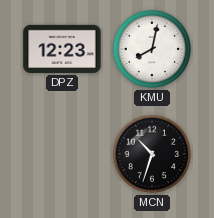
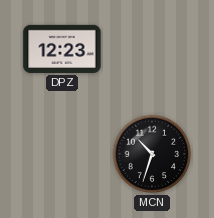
KMU: 8:02 -> none (152, 49)
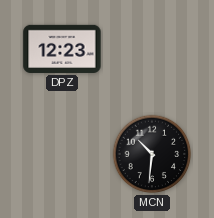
MCN: 10:33 -> 10:31 (152, 154)
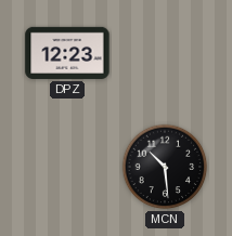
MCN: 10:31 -> 10:29 (165, 167)
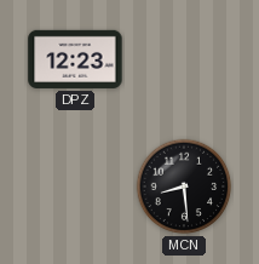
MCN: 10:29 -> 8:29 (184, 186)
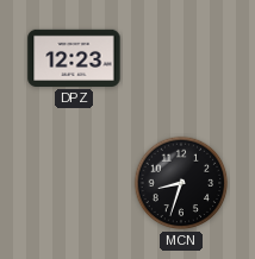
MCN: 8:29 -> 8:33 (181, 183)
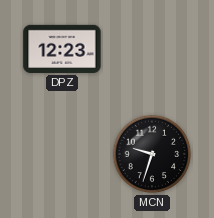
MCN: 8:33 -> 9:33 (152, 154)
